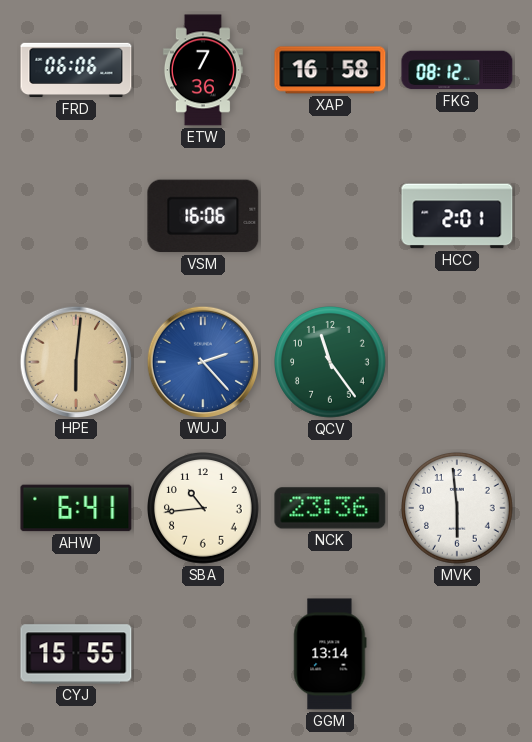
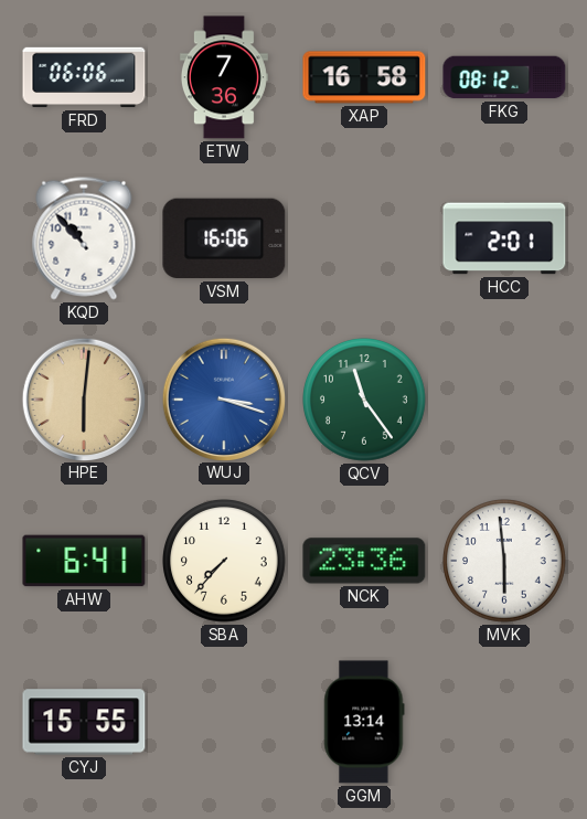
KQD: none -> 10:53 (84, 238)
WUJ: 2:23 -> 3:18 (223, 398)
SBA: 10:44 -> 7:37 (225, 562)
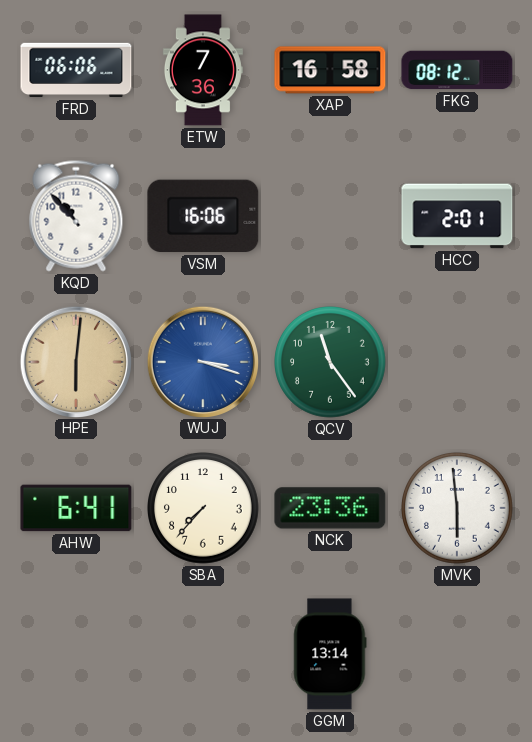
CYJ: 15:55 -> none (84, 722)
